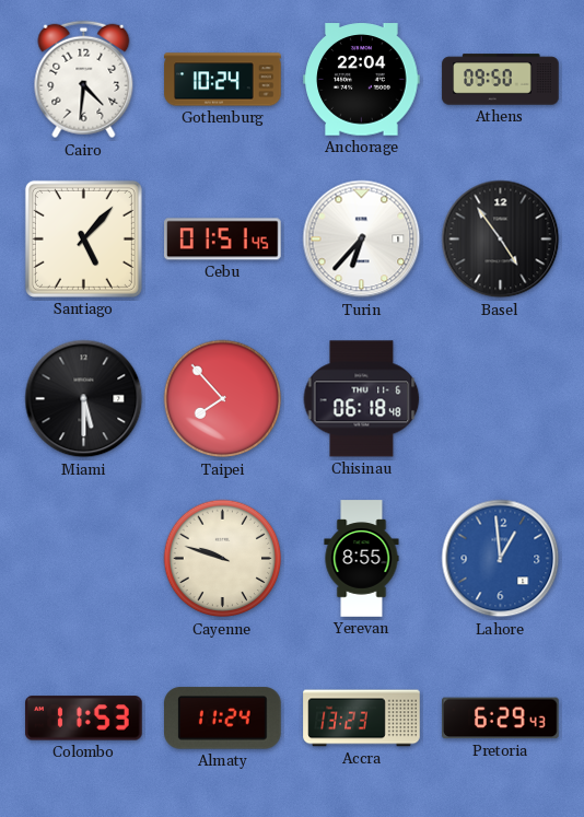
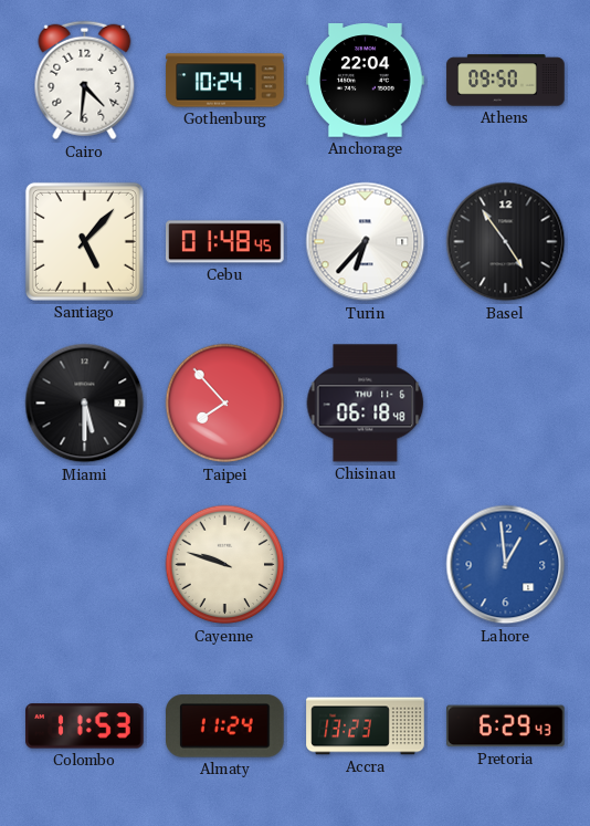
Cebu: 01:51 -> 01:48 (225, 242)
Yerevan: 8:55 -> none (362, 559)
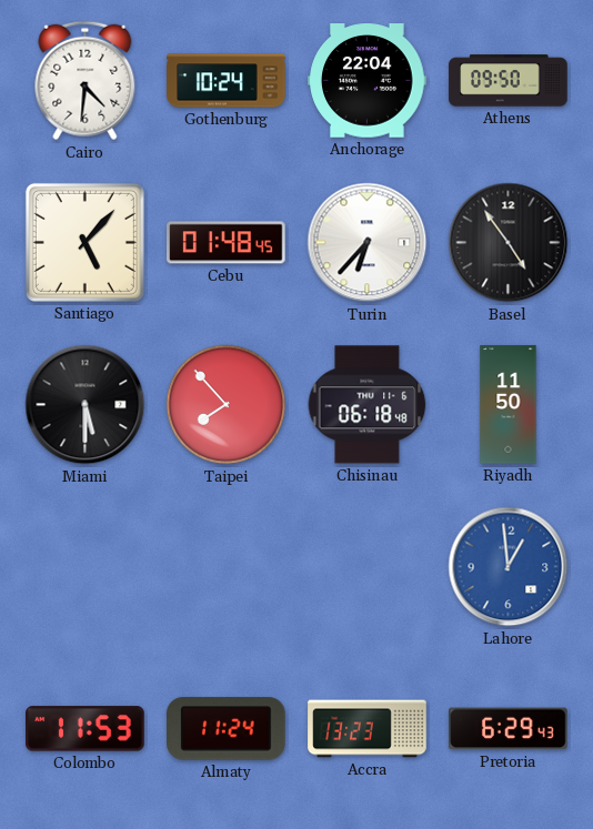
Riyadh: none -> 11:50 (509, 405)
Cayenne: 9:48 -> none (225, 565)
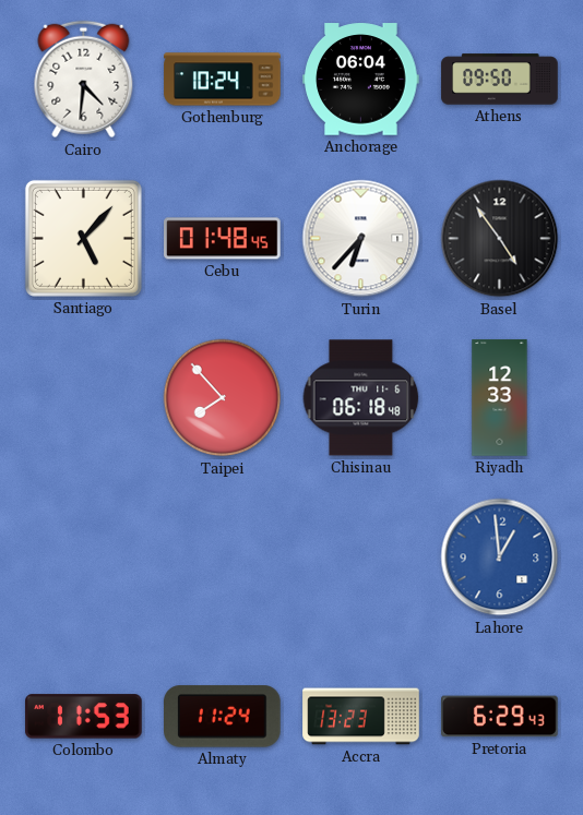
Anchorage: 22:04 -> 06:04 (361, 80)
Miami: 5:30 -> none (86, 405)
Riyadh: 11:50 -> 12:33 (500, 398)
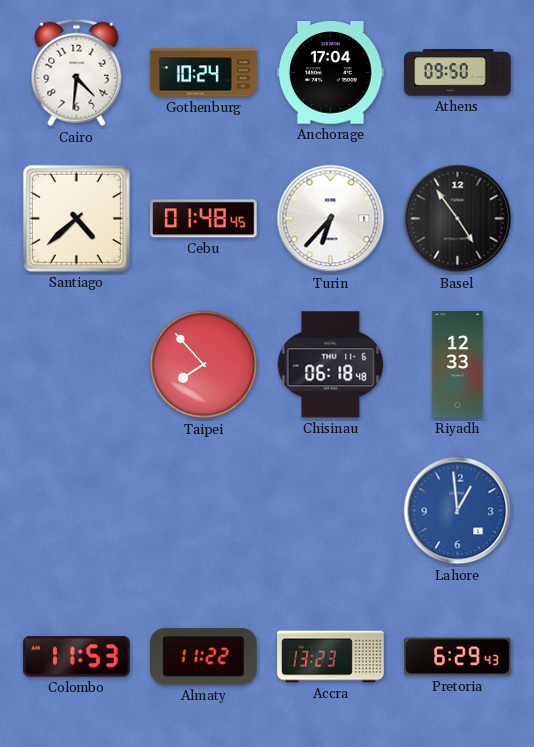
Anchorage: 06:04 -> 17:04 (331, 73)
Santiago: 5:07 -> 4:38 (76, 218)
Almaty: 11:24 -> 11:22 (204, 657)
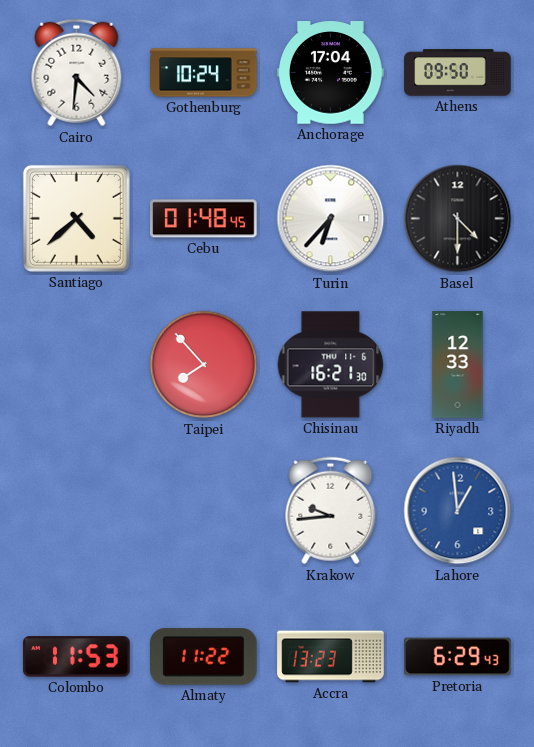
Basel: 4:54 -> 4:30 (458, 219)
Chisinau: 06:18 -> 16:21 (331, 365)
Krakow: none -> 9:44 (331, 511)
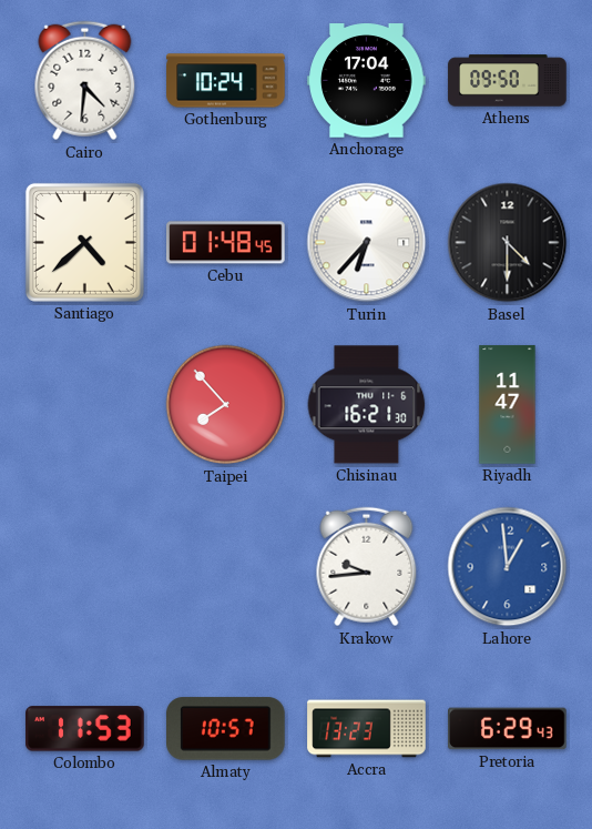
Riyadh: 12:33 -> 11:47 (508, 405)
Almaty: 11:22 -> 10:57 (226, 729)
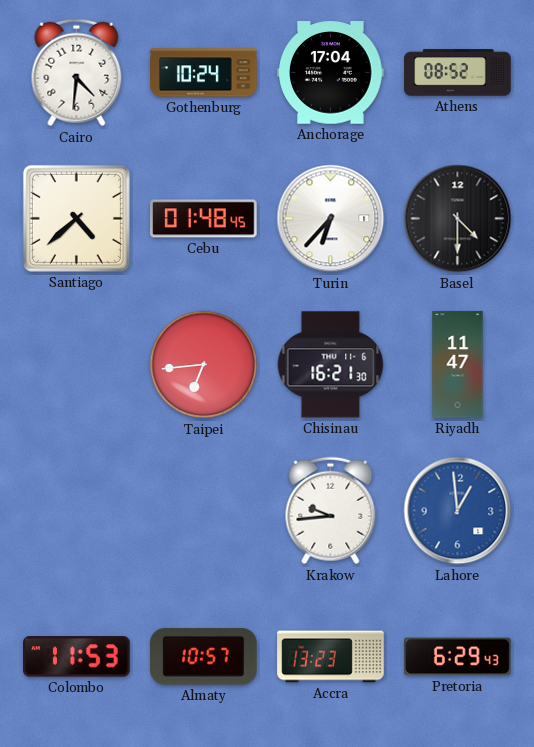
Athens: 09:50 -> 08:52 (458, 73)
Taipei: 7:53 -> 6:44 (204, 365)
